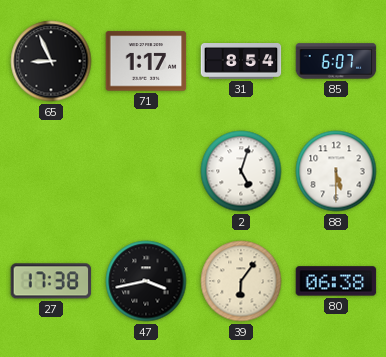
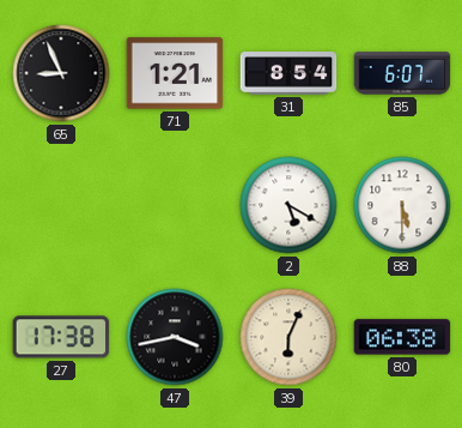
71: 1:17 -> 1:21 (175, 73)
2: 5:03 -> 5:20 (288, 205)
39: 6:06 -> 6:04 (288, 337)
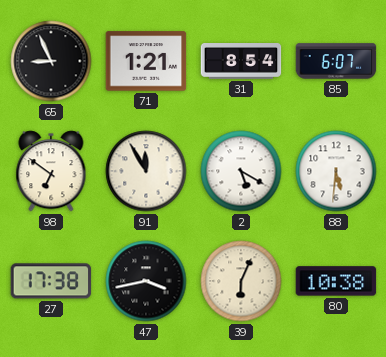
98: none -> 6:51 (51, 171)
91: none -> 11:55 (146, 171)
88: 5:30 -> 5:31 (336, 171)
80: 06:38 -> 10:38 (336, 281)
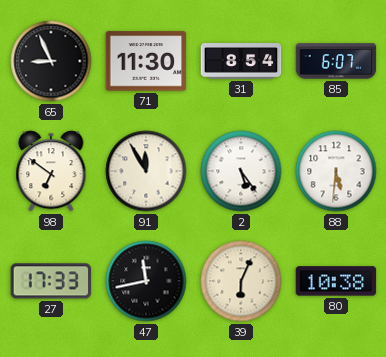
71: 1:21 -> 11:30 (146, 61)
2: 5:20 -> 5:24 (241, 171)
27: 17:38 -> 17:33 (51, 281)
47: 3:43 -> 11:43 (146, 281)
